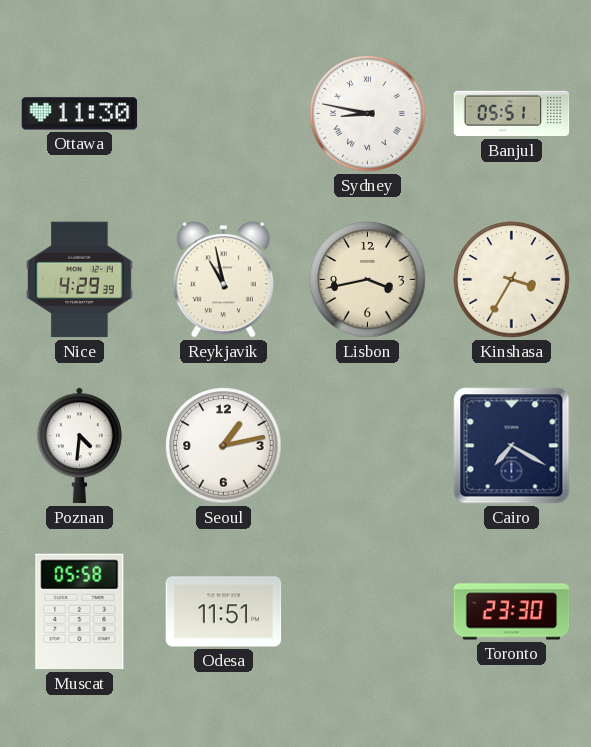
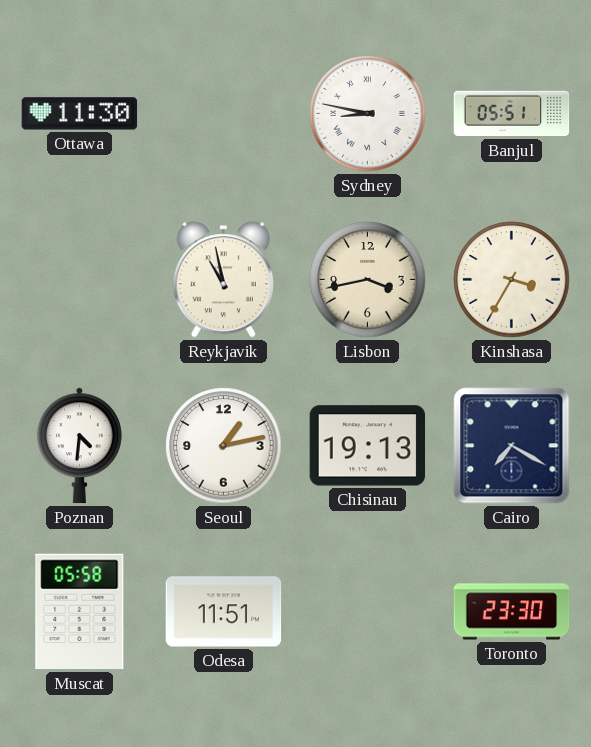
Nice: 4:29 -> none (80, 280)
Chisinau: none -> 19:13 (368, 446)
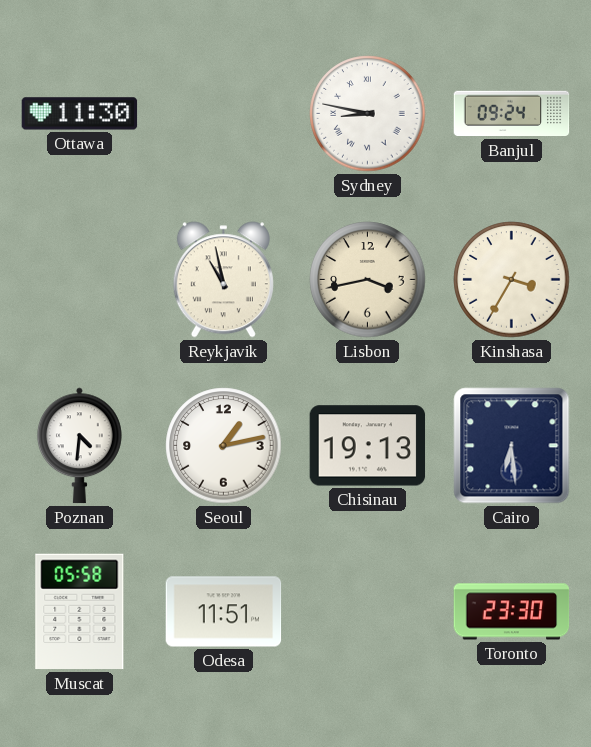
Banjul: 05:51 -> 09:24 (512, 114)
Cairo: 7:20 -> 6:29 (512, 446)
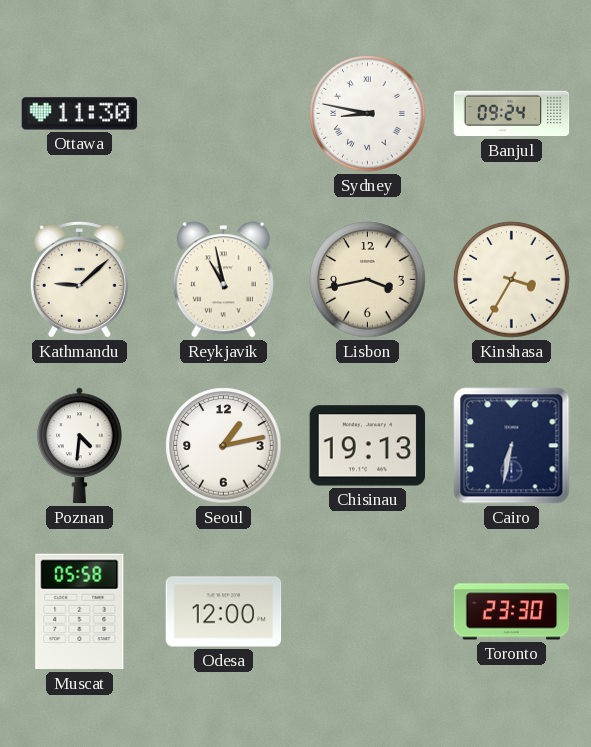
Kathmandu: none -> 9:08 (79, 280)
Cairo: 6:29 -> 6:32 (512, 446)
Odesa: 11:51 -> 12:00 (224, 612)
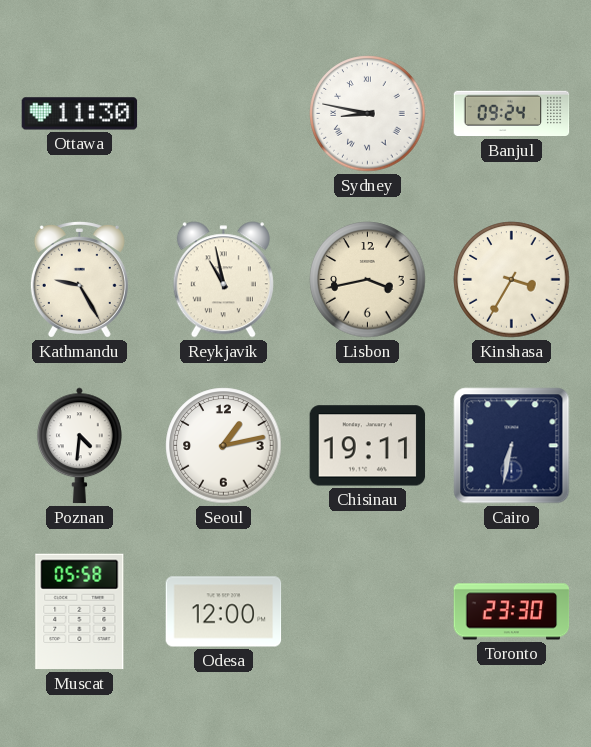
Kathmandu: 9:08 -> 9:25 (79, 280)
Chisinau: 19:13 -> 19:11 (368, 446)
